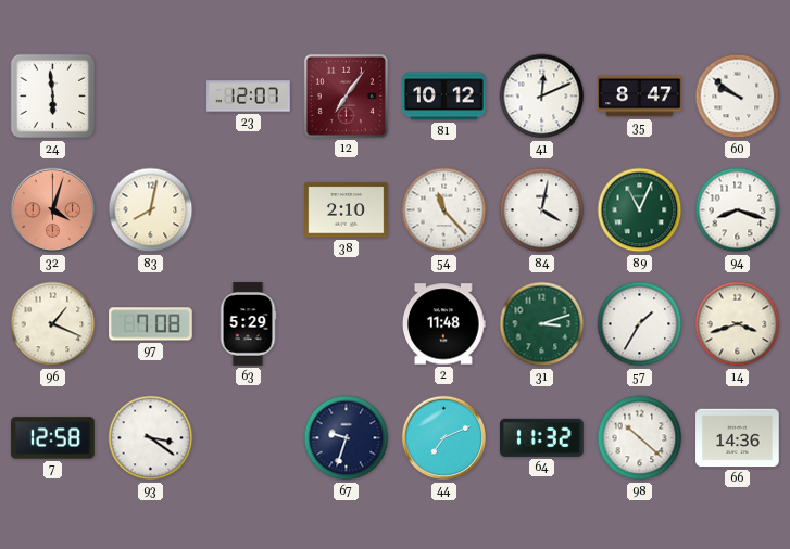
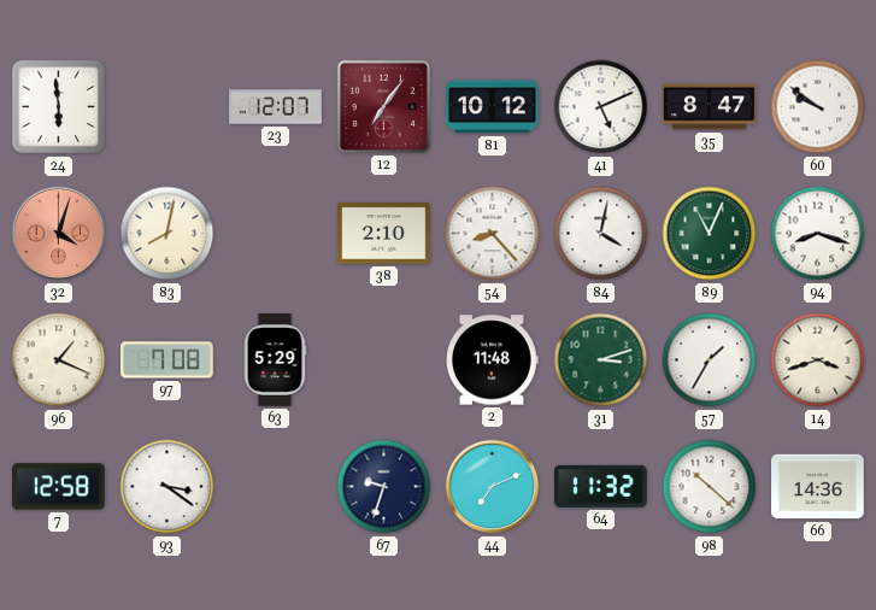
41: 12:11 -> 5:11 (601, 107)
54: 11:23 -> 8:23 (493, 234)
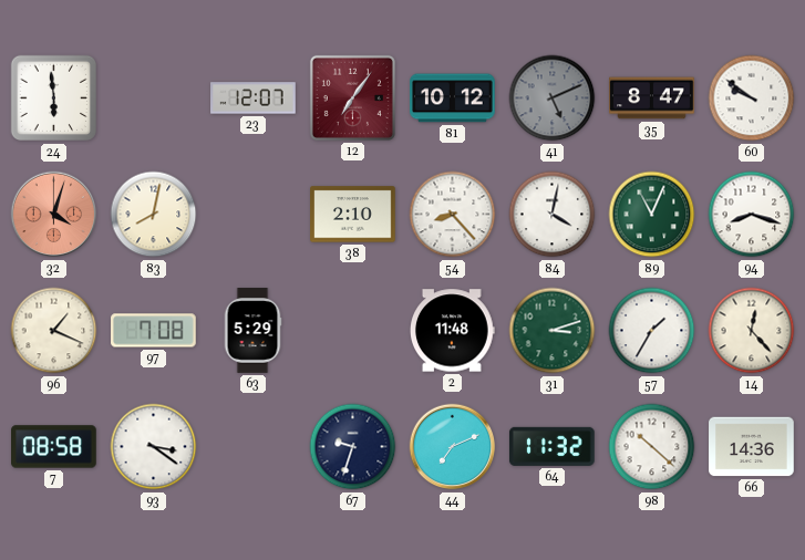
41 dial: white -> grey (553, 98)
14: 3:42 -> 12:23 (752, 331)
7: 12:58 -> 08:58 (54, 447)
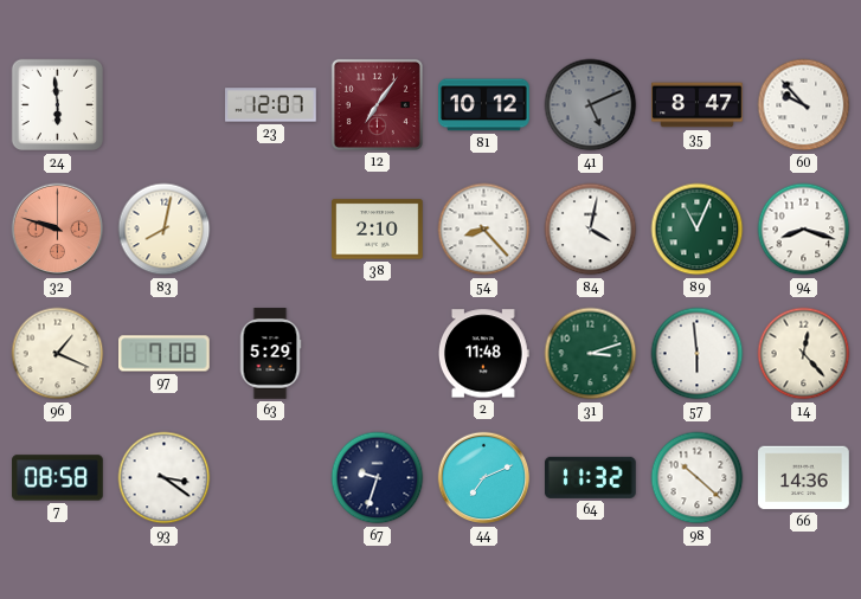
60: 9:51 -> 9:53 (804, 105)
32: 4:03 -> 9:48 (58, 230)
57: 1:35 -> 5:59 (698, 354)
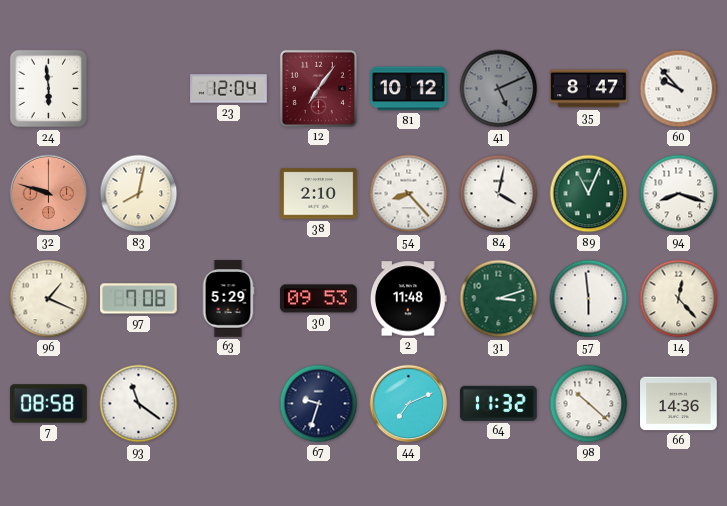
23: 12:07 -> 12:04 (229, 89)
30: none -> 09:53 (319, 299)
93: 3:21 -> 11:21 (139, 404)
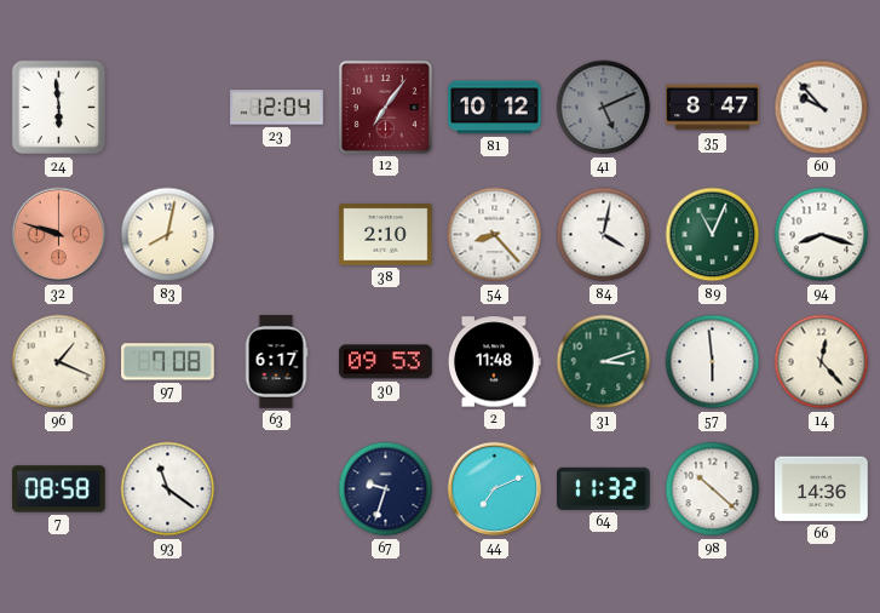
63: 5:29 -> 6:17 (276, 362)
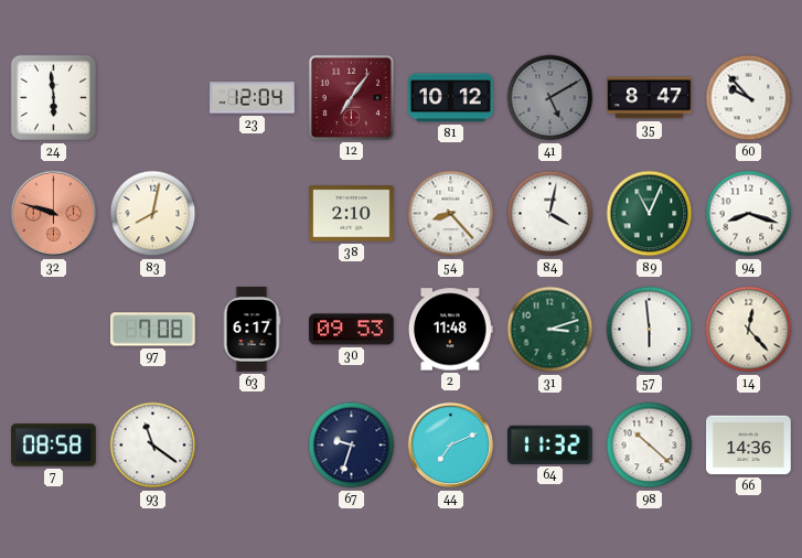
41: 5:11 -> 5:10 (550, 98)
96: 1:19 -> none (59, 362)
